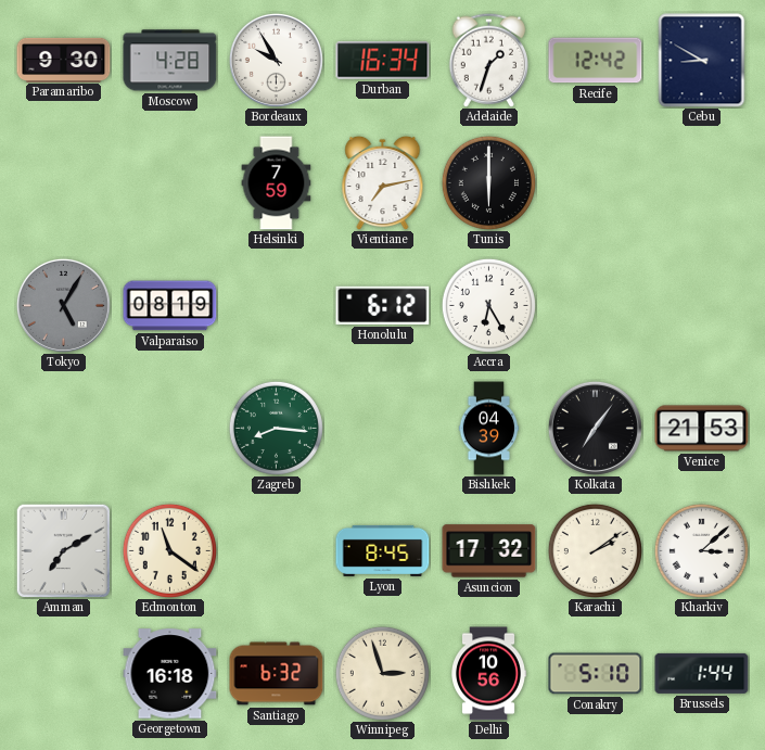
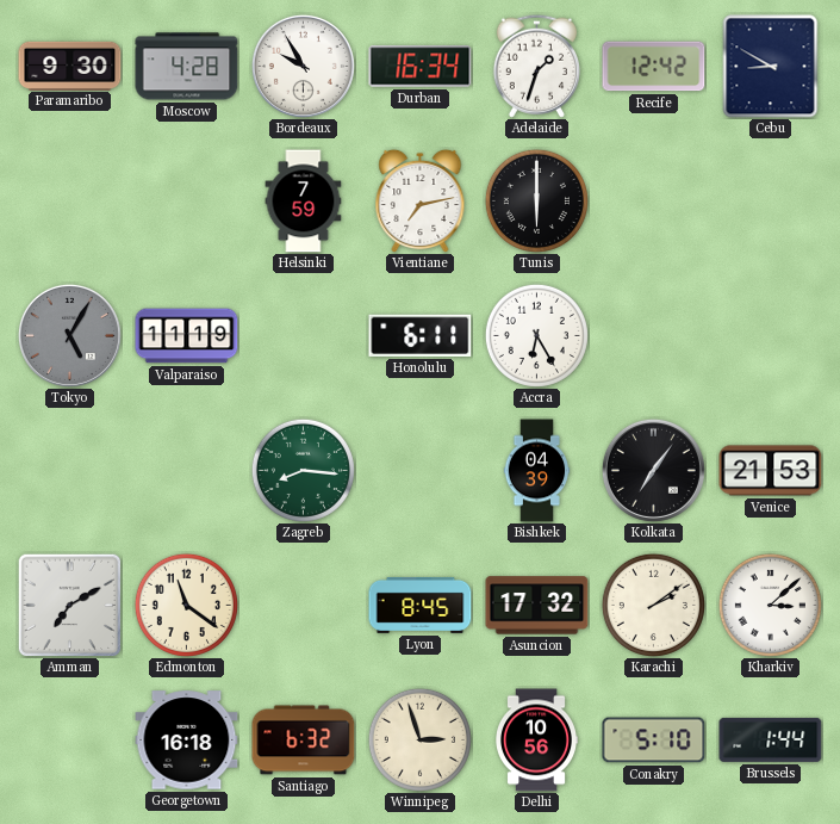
Valparaiso: 08:19 -> 11:19 (187, 336)
Honolulu: 6:12 -> 6:11 (421, 335)
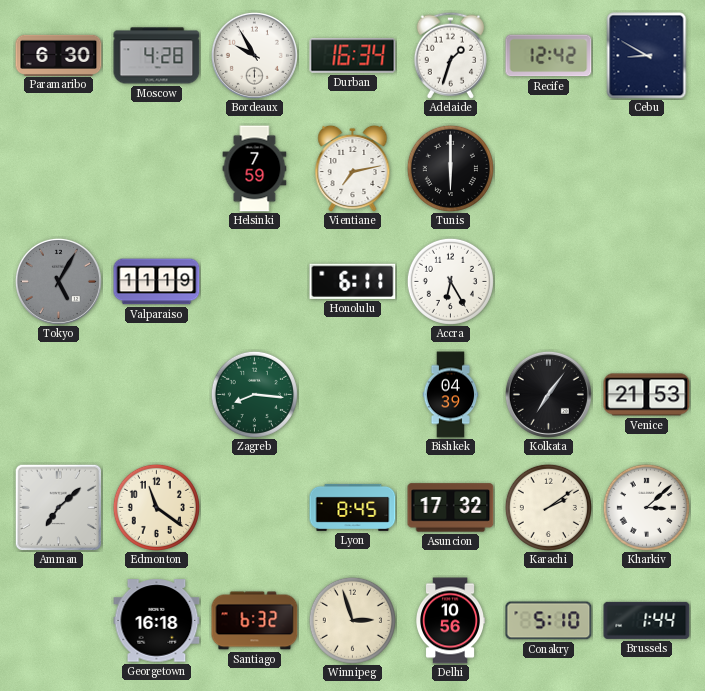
Paramaribo: 9:30 -> 6:30 (59, 55)
Amman: 7:10 -> 7:08 (58, 507)
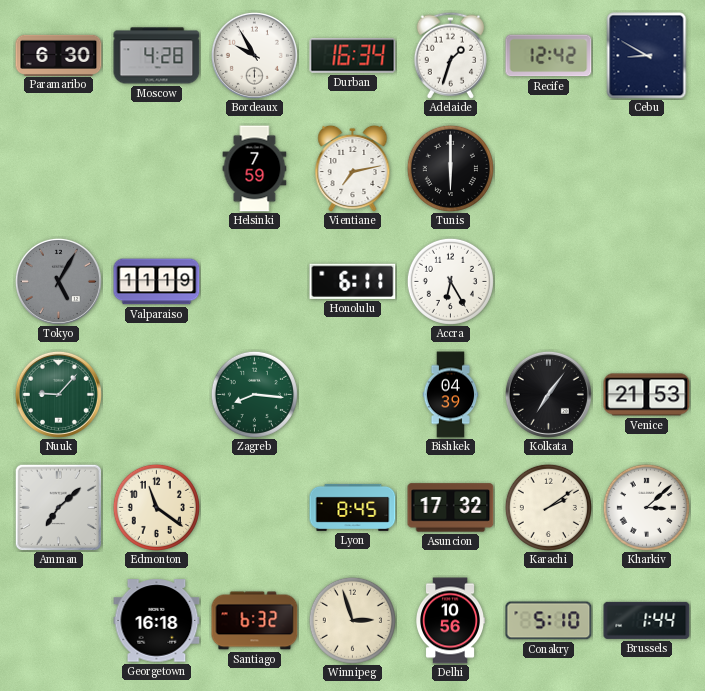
Nuuk: none -> 9:07 (58, 394)
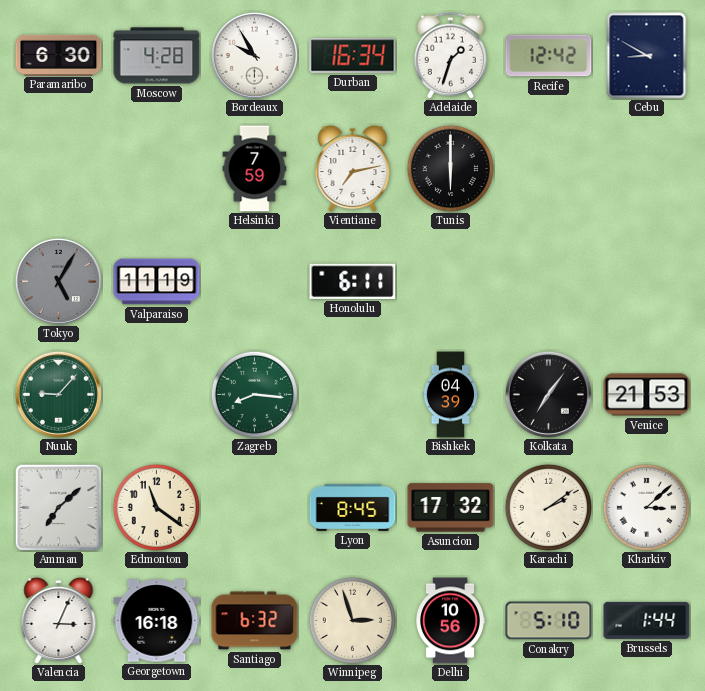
Accra: 6:25 -> none (450, 281)
Valencia: none -> 3:04 (59, 620)
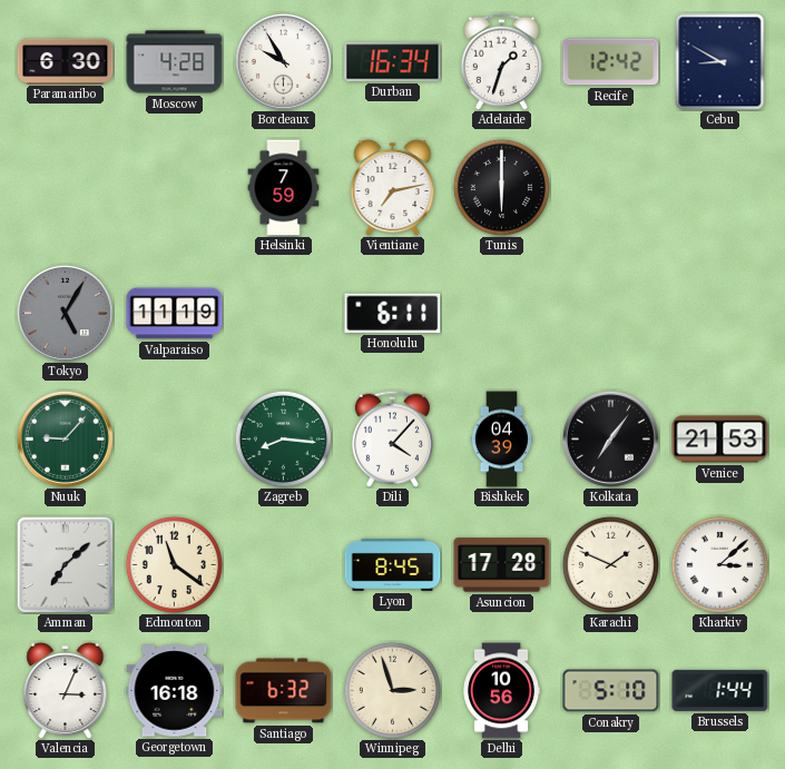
Dili: none -> 4:07 (392, 438)
Asuncion: 17:32 -> 17:28 (502, 565)
Karachi: 2:09 -> 1:49 (610, 564)
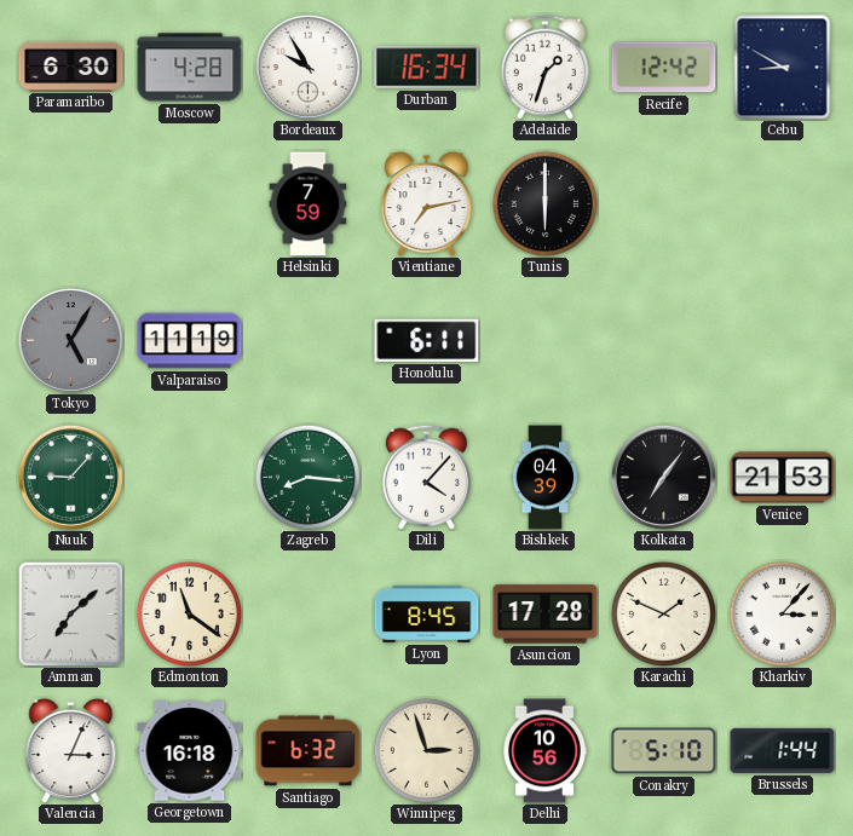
Kharkiv: 3:08 -> 3:07 (782, 613)
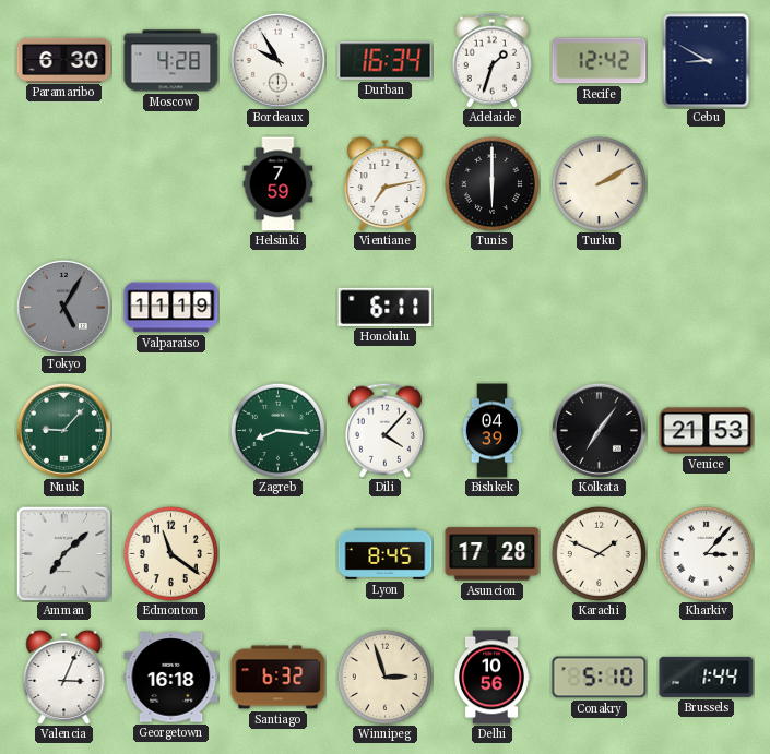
Turku: none -> 2:10 (599, 183)
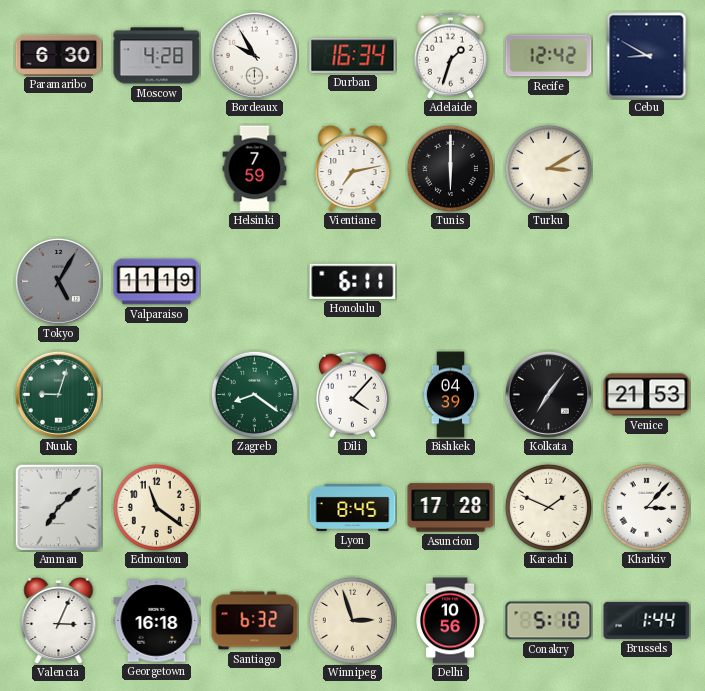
Turku: 2:10 -> 3:10 (548, 168)
Nuuk: 9:07 -> 9:03 (58, 394)
Zagreb: 8:16 -> 8:21 (254, 394)
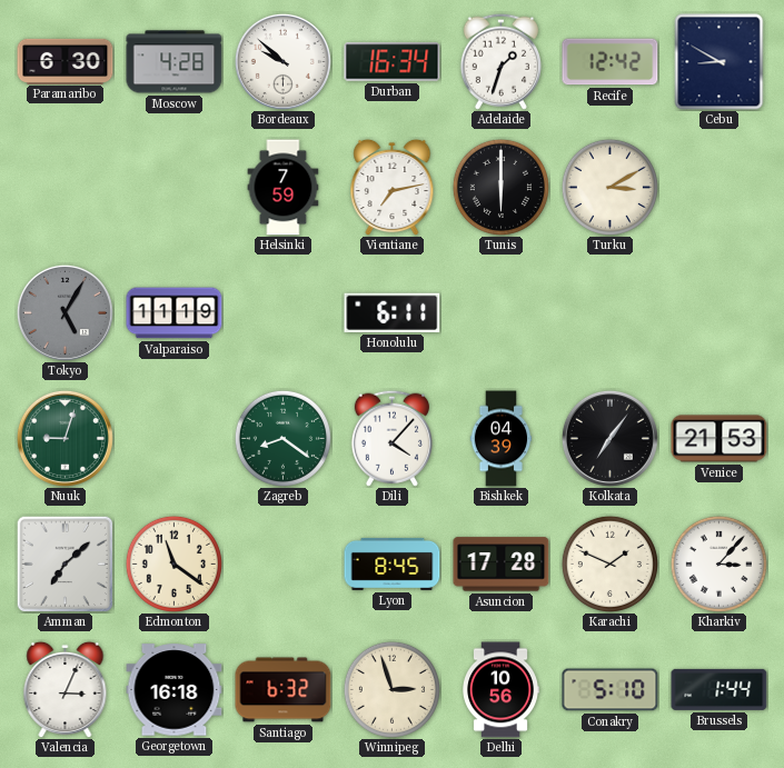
Bordeaux: 9:55 -> 9:52 (282, 61)
